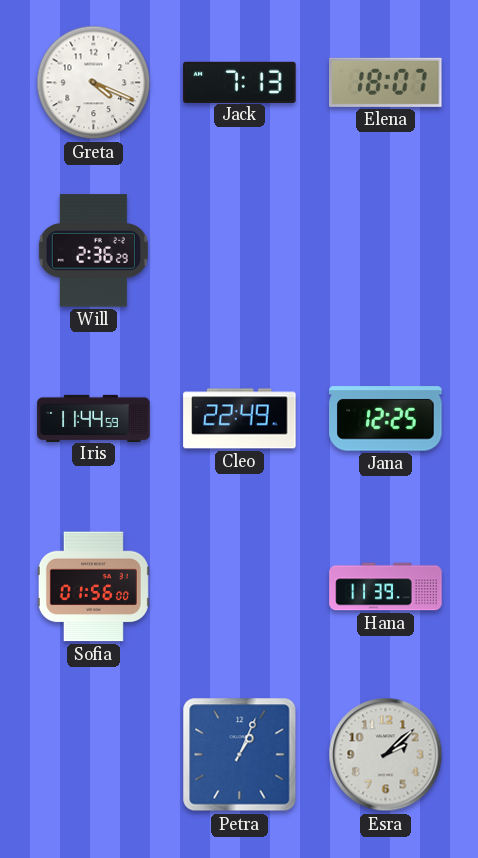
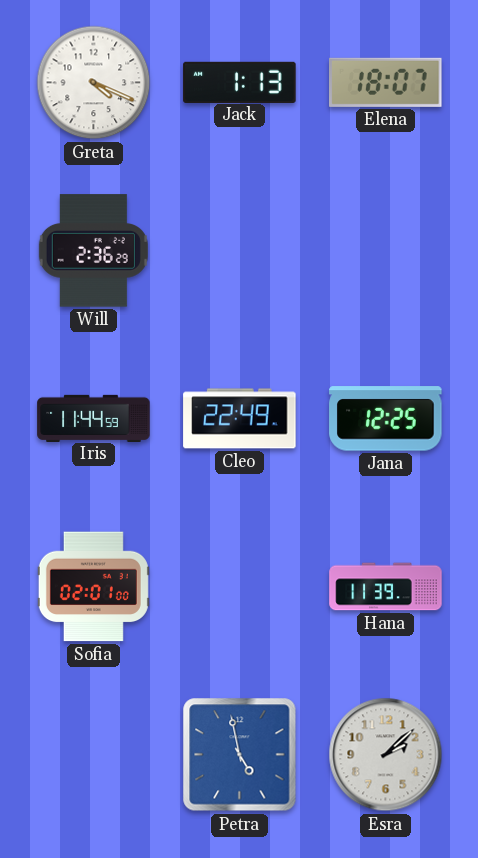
Jack: 7:13 -> 1:13 (240, 82)
Sofia: 01:56 -> 02:01 (93, 587)
Petra: 1:04 -> 4:58 (240, 755)
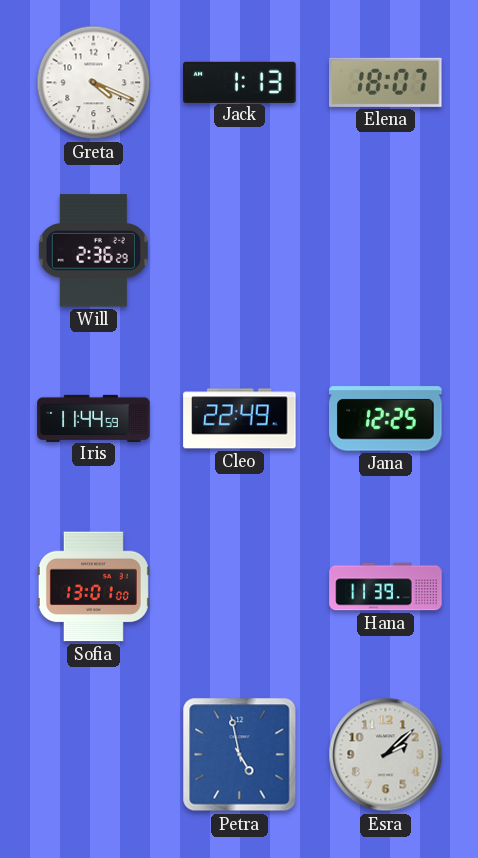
Sofia: 02:01 -> 13:01 (93, 587)
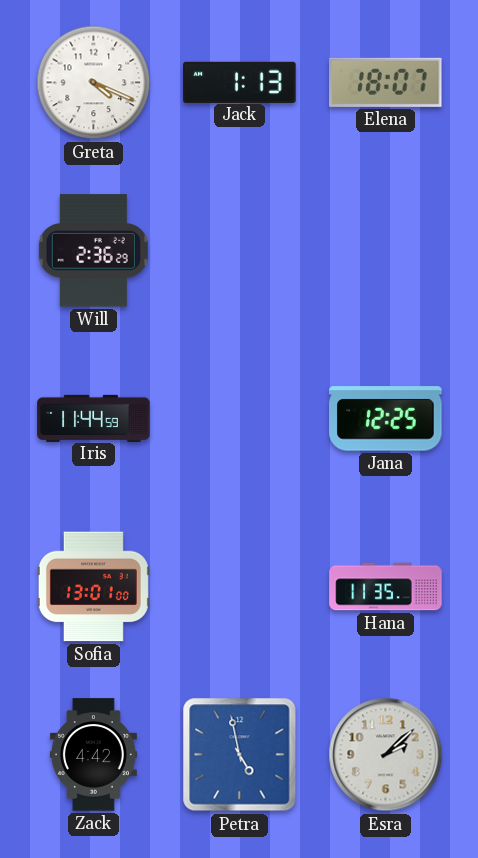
Cleo: 22:49 -> none (240, 419)
Hana: 11:39 -> 11:35 (386, 587)
Zack: none -> 4:42 (93, 755)
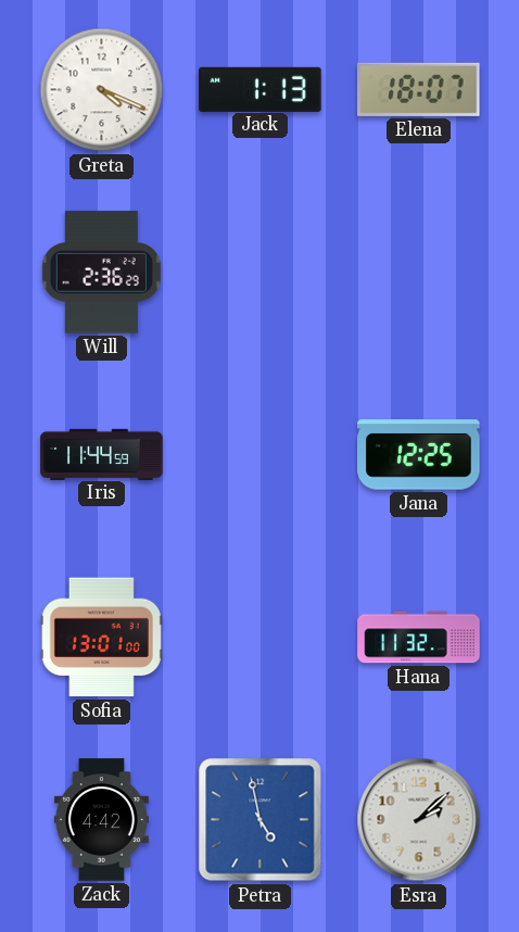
Hana: 11:35 -> 11:32 (419, 638)
